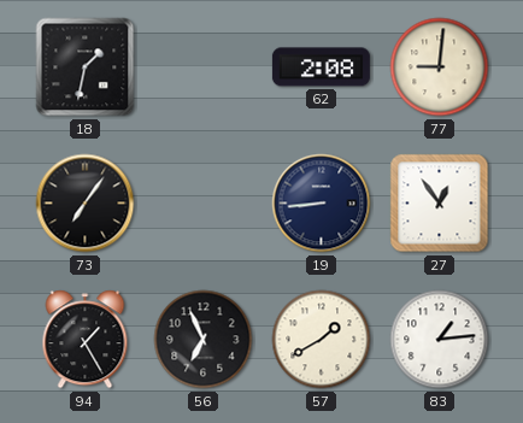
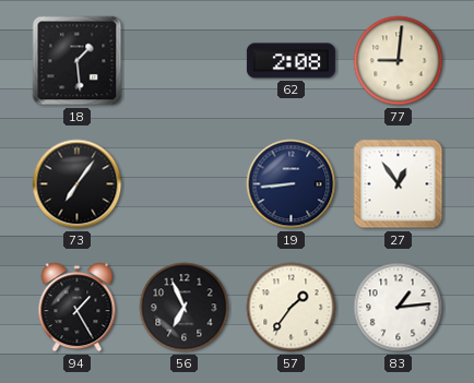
18: 1:32 -> 1:29 (78, 61)
57: 1:40 -> 1:36 (292, 308)
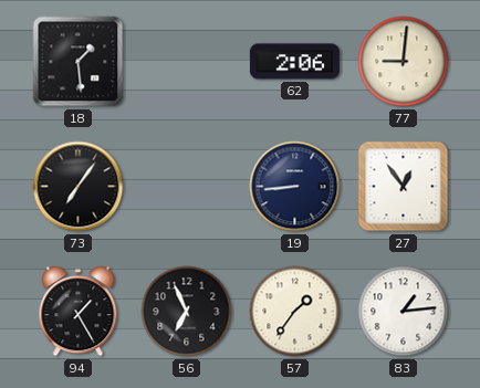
62: 2:08 -> 2:06 (294, 62)
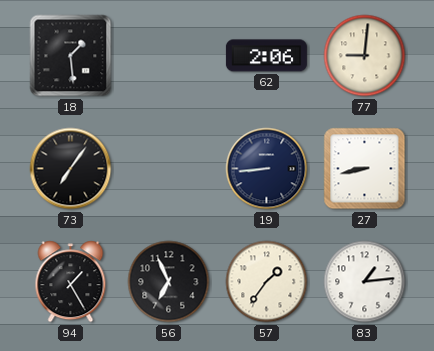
27: 12:54 -> 8:43 (365, 169)
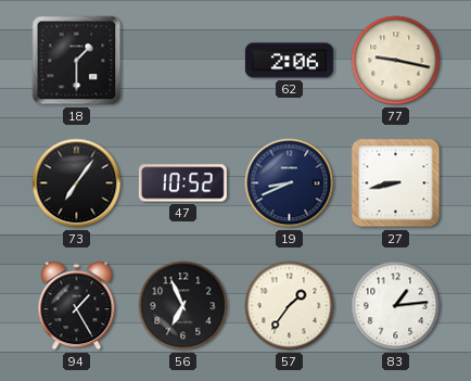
18: 1:29 -> 1:30 (77, 61)
77: 9:01 -> 9:17 (396, 61)
47: none -> 10:52 (182, 183)
19: 8:44 -> 8:41 (290, 183)
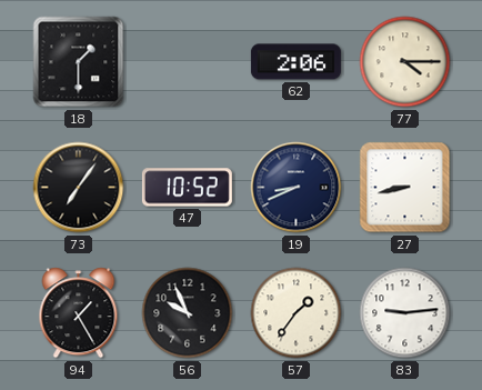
77: 9:17 -> 4:15 (405, 62)
56: 6:56 -> 9:56 (188, 313)
83: 1:14 -> 9:14 (405, 313)
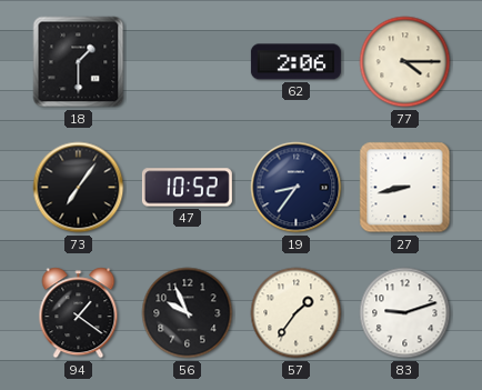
19: 8:41 -> 8:36 (297, 188)
94: 1:25 -> 1:21 (79, 313)
83: 9:14 -> 9:12 (405, 313)
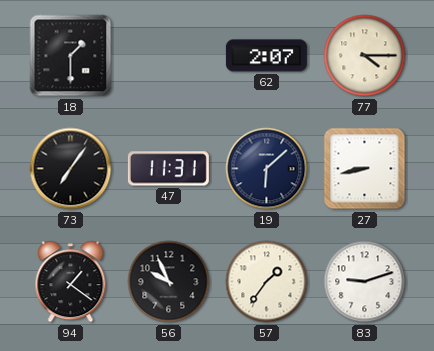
62: 2:06 -> 2:07 (266, 56)
47: 10:52 -> 11:31 (168, 169)
19: 8:36 -> 6:08 (267, 169)
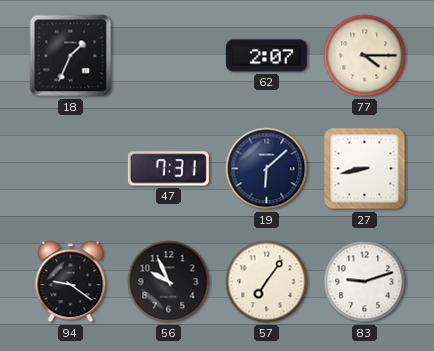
18: 1:30 -> 1:34 (71, 56)
73: 7:06 -> none (71, 169)
47: 11:31 -> 7:31 (168, 169)
94: 1:21 -> 9:21 (71, 282)
57: 1:36 -> 7:06 (267, 282)
